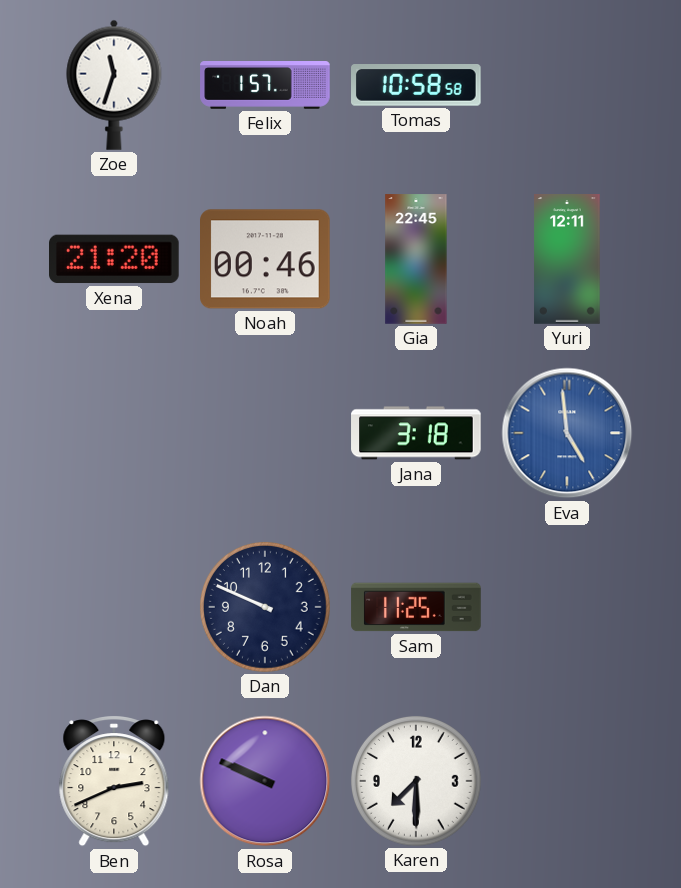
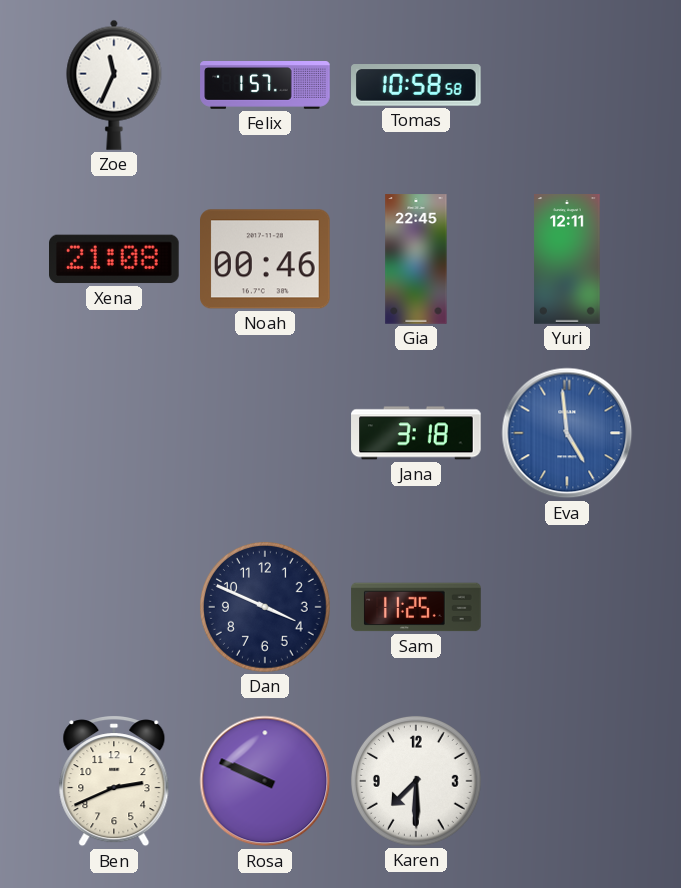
Zoe: 11:33 -> 11:34 (114, 85)
Xena: 21:20 -> 21:08 (115, 259)
Dan: 9:49 -> 3:49 (265, 607)
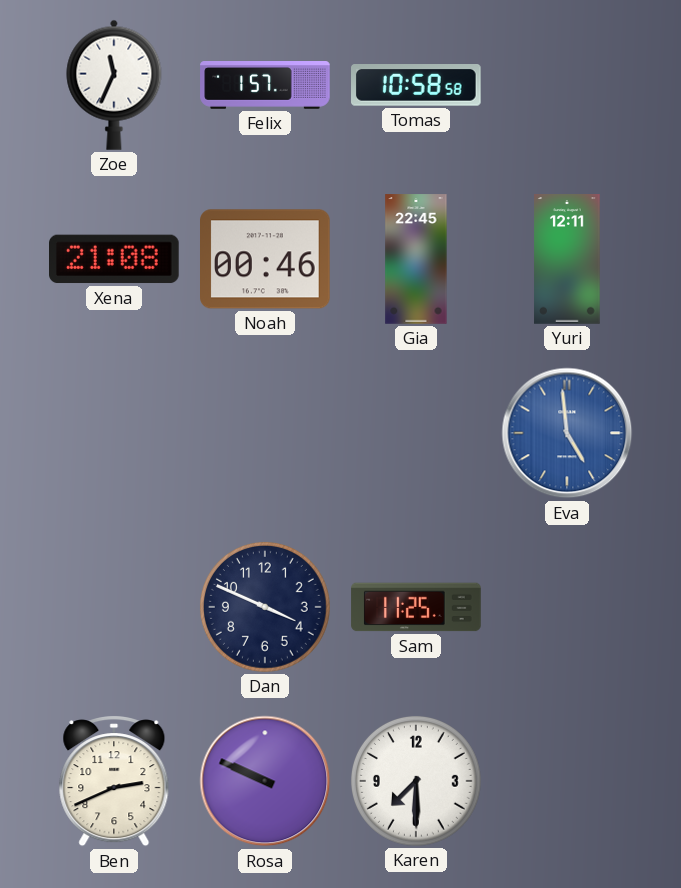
Jana: 3:18 -> none (416, 433)
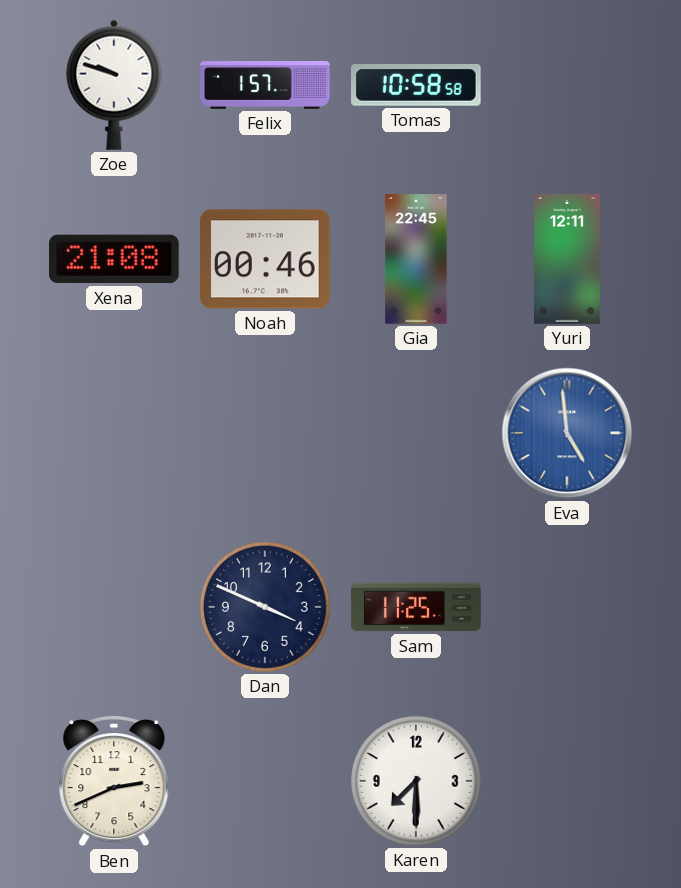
Zoe: 11:34 -> 9:48 (114, 85)
Rosa: 9:49 -> none (265, 781)
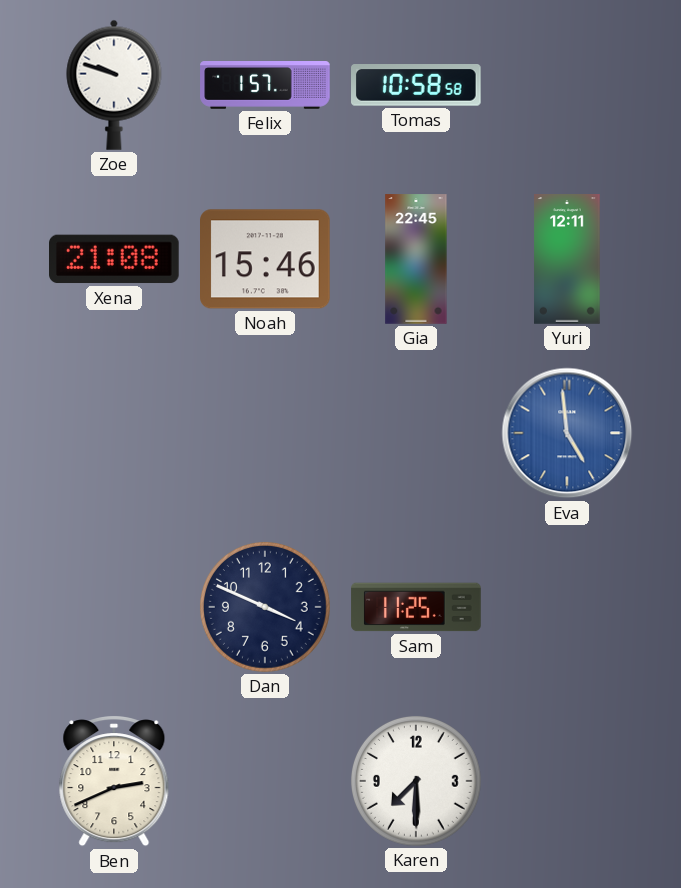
Noah: 00:46 -> 15:46 (266, 259)
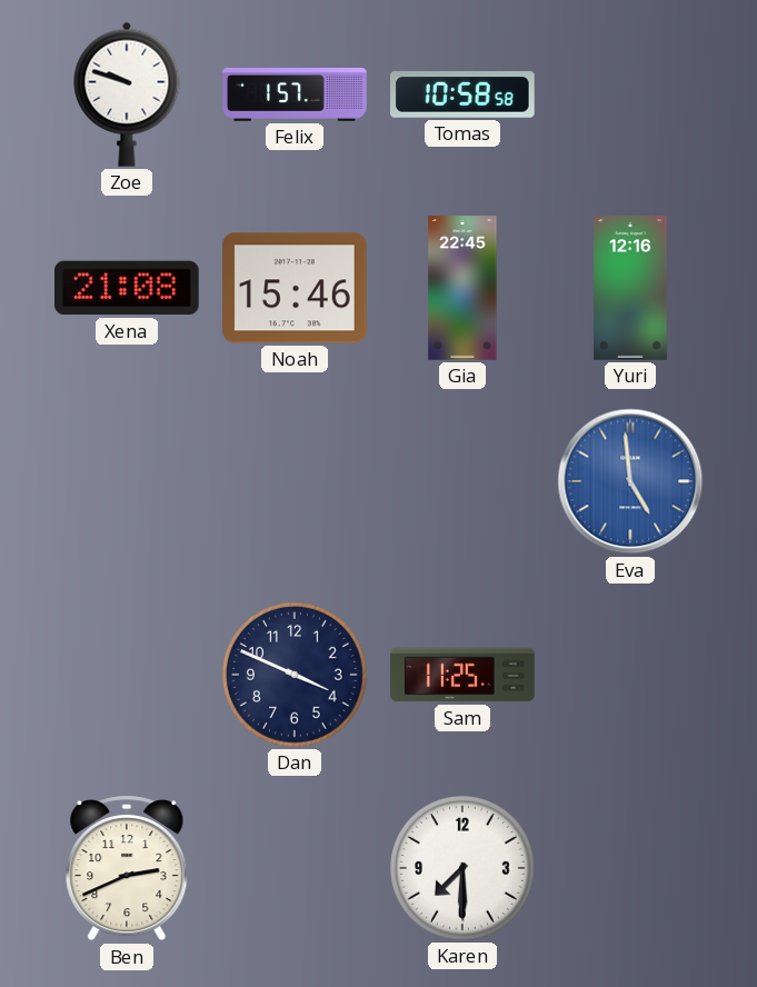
Yuri: 12:11 -> 12:16 (630, 288)
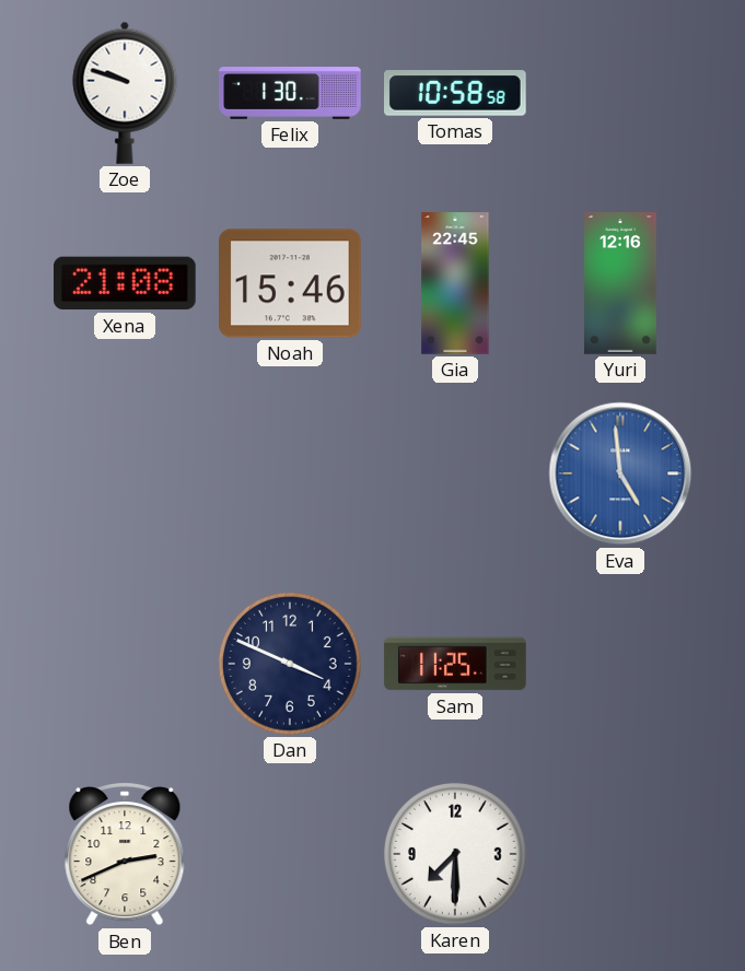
Felix: 1:57 -> 1:30 (290, 94)
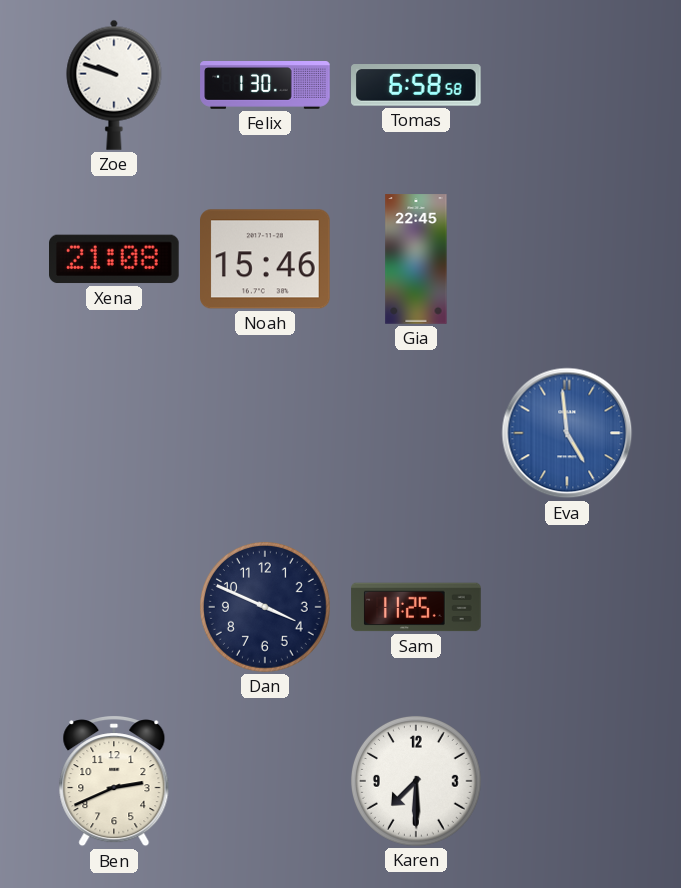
Tomas: 10:58 -> 6:58 (417, 86)
Yuri: 12:16 -> none (620, 283)
